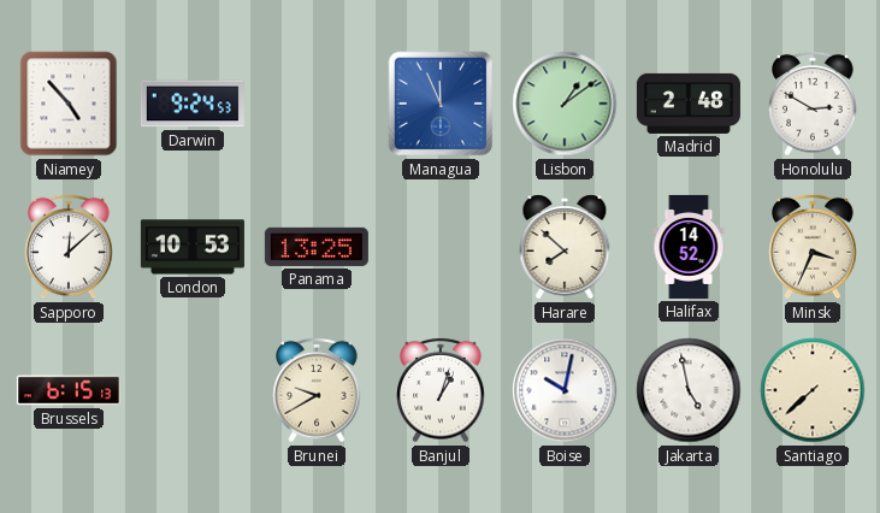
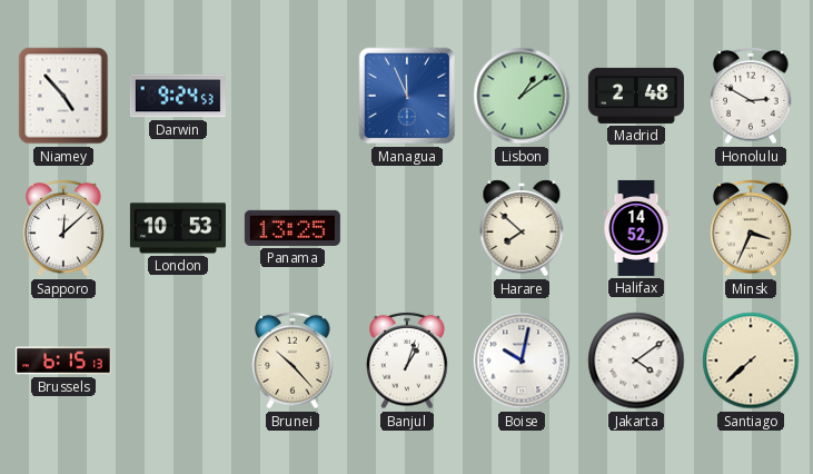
Brunei: 9:40 -> 10:23 (293, 361)
Jakarta: 4:58 -> 4:09 (636, 361)
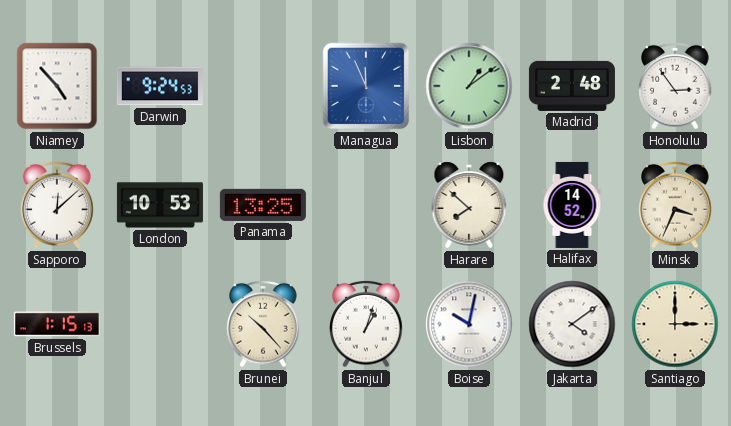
Honolulu: 2:50 -> 2:54 (675, 86)
Brussels: 6:15 -> 1:15 (57, 324)
Santiago: 7:38 -> 3:00 (675, 324)
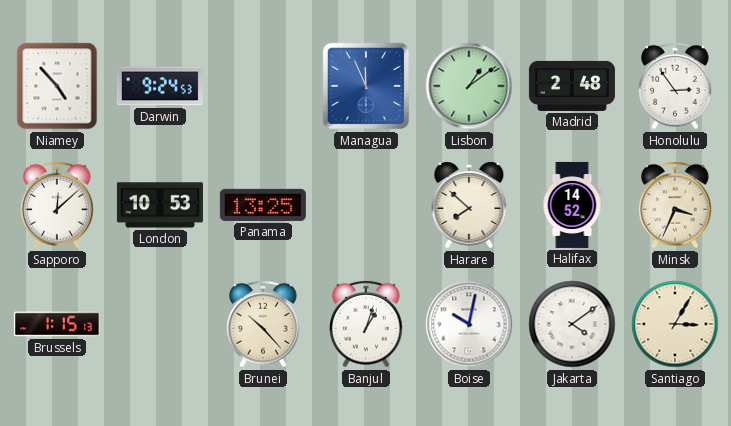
Santiago: 3:00 -> 3:05 (675, 324)
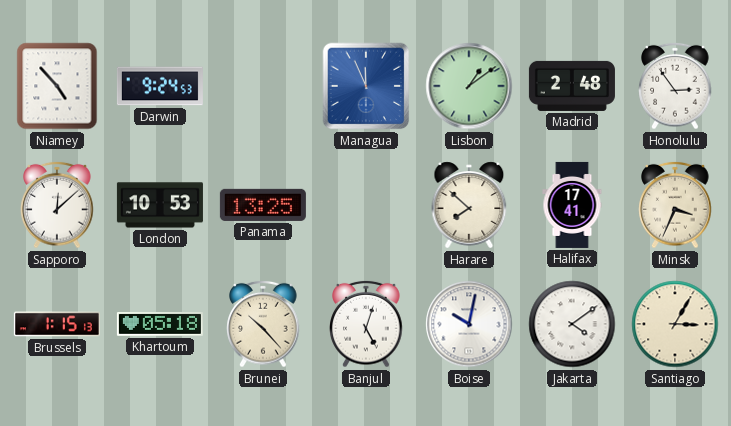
Halifax: 14:52 -> 17:41 (572, 205)
Khartoum: none -> 05:18 (160, 324)
Banjul: 1:03 -> 5:03 (366, 324)
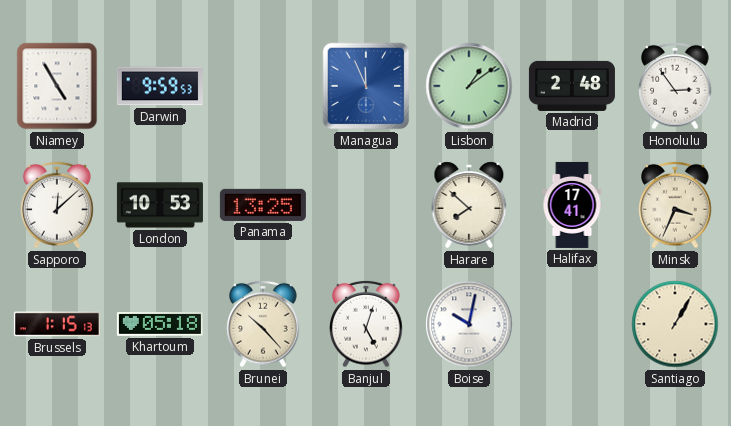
Niamey: 4:53 -> 4:55 (57, 86)
Darwin: 9:24 -> 9:59 (160, 86)
Jakarta: 4:09 -> none (572, 324)
Santiago: 3:05 -> 1:05 (675, 324)
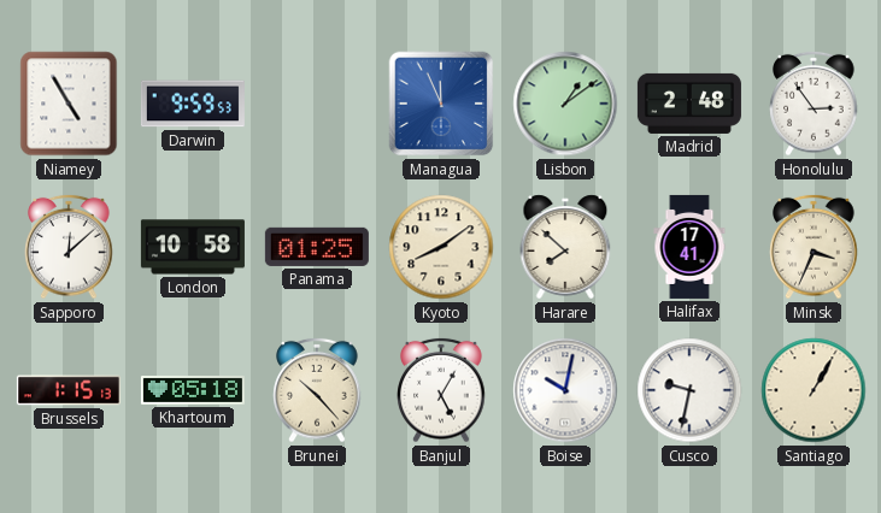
London: 10:53 -> 10:58 (193, 247)
Panama: 13:25 -> 01:25 (317, 247)
Kyoto: none -> 8:09 (441, 247)
Banjul: 5:03 -> 5:05 (441, 390)
Cusco: none -> 9:32 (689, 390)
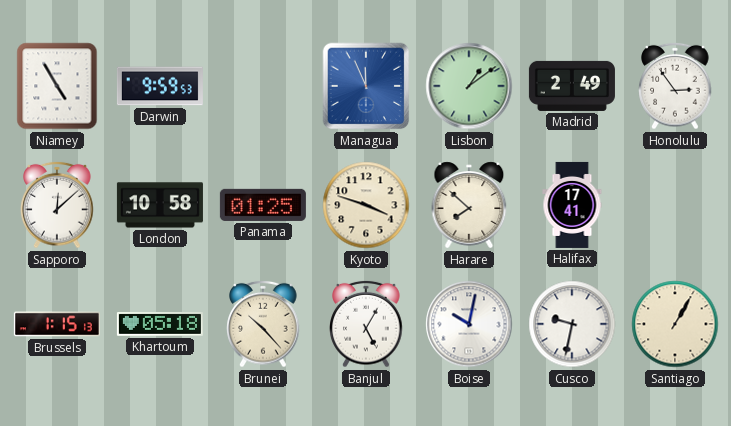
Madrid: 2:48 -> 2:49 (572, 86)
Kyoto: 8:09 -> 3:48 (366, 205)
Minsk: 3:34 -> none (814, 247)
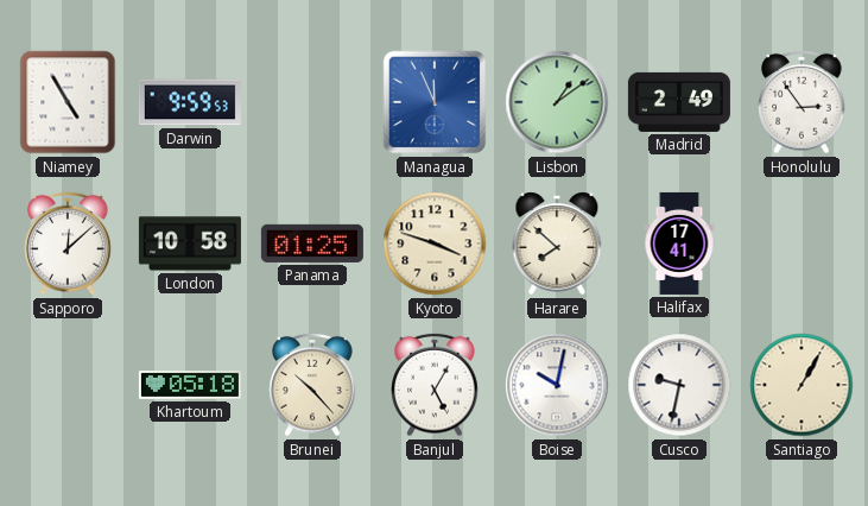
Brussels: 1:15 -> none (57, 324)
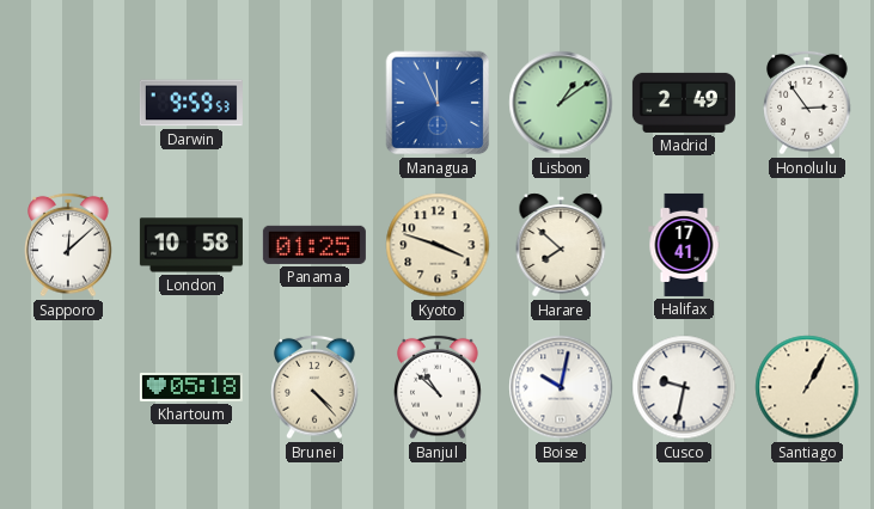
Niamey: 4:55 -> none (68, 102)
Brunei: 10:23 -> 4:23 (314, 387)
Banjul: 5:05 -> 10:52 (438, 387)
